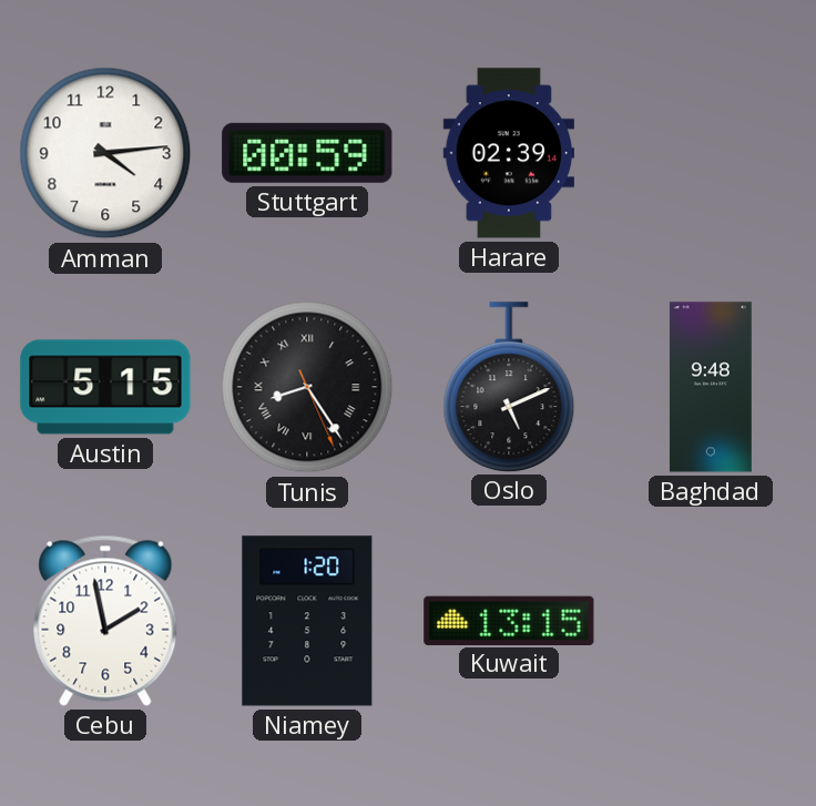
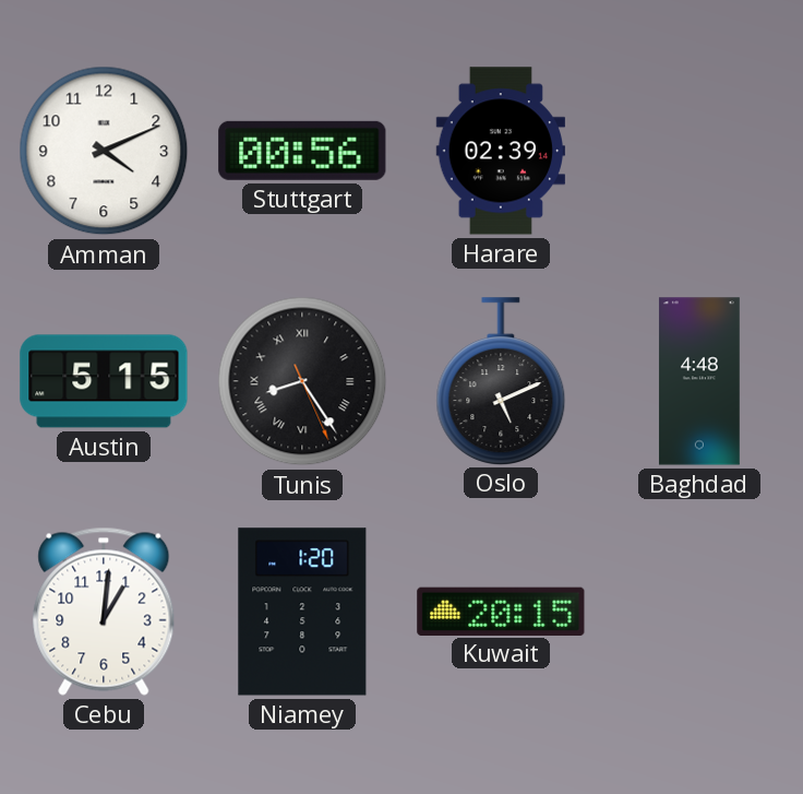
Amman: 4:14 -> 4:11 (104, 151)
Stuttgart: 00:59 -> 00:56 (302, 151)
Baghdad: 9:48 -> 4:48 (699, 381)
Cebu: 1:58 -> 1:01 (104, 612)
Kuwait: 13:15 -> 20:15 (501, 611)
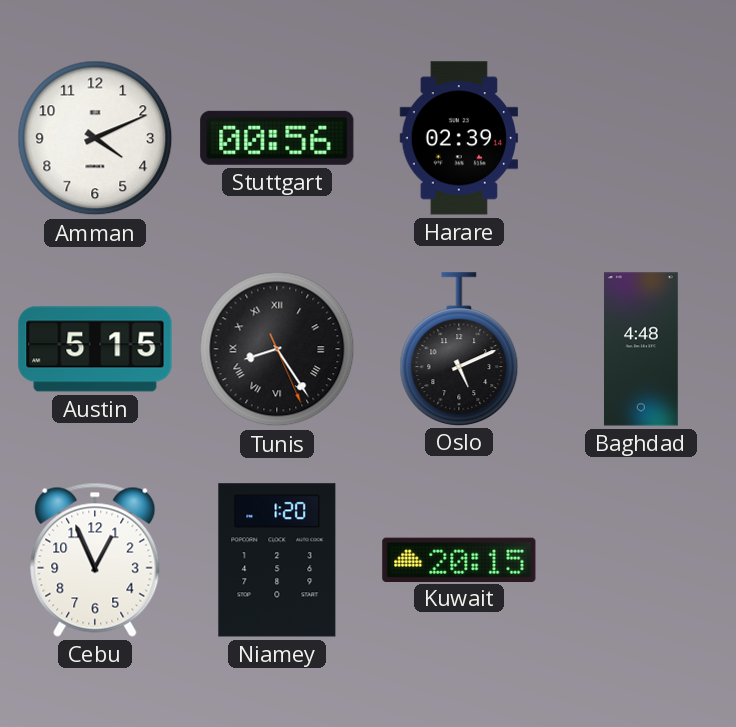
Cebu: 1:01 -> 12:56 (95, 560)
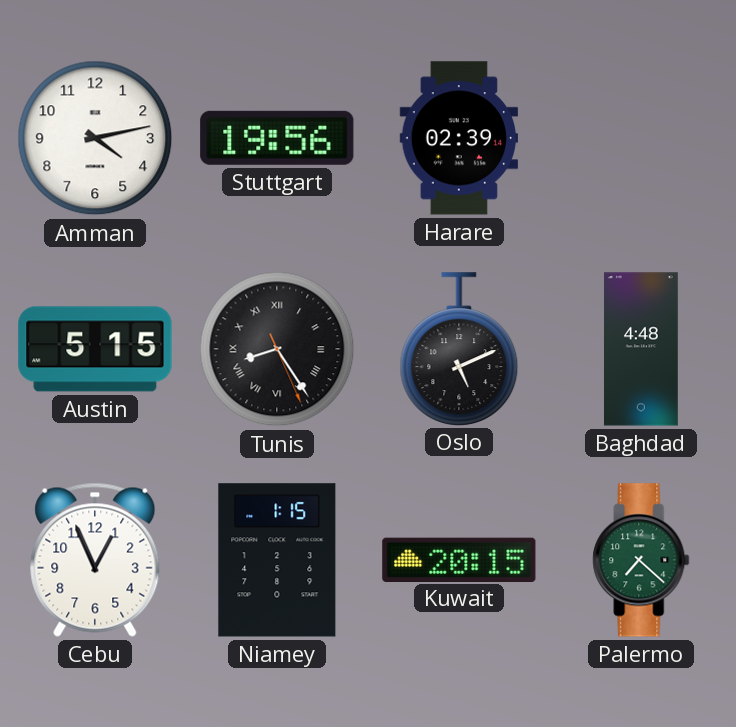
Amman: 4:11 -> 4:13 (95, 138)
Stuttgart: 00:56 -> 19:56 (277, 138)
Niamey: 1:20 -> 1:15 (277, 560)
Palermo: none -> 7:22 (641, 560)
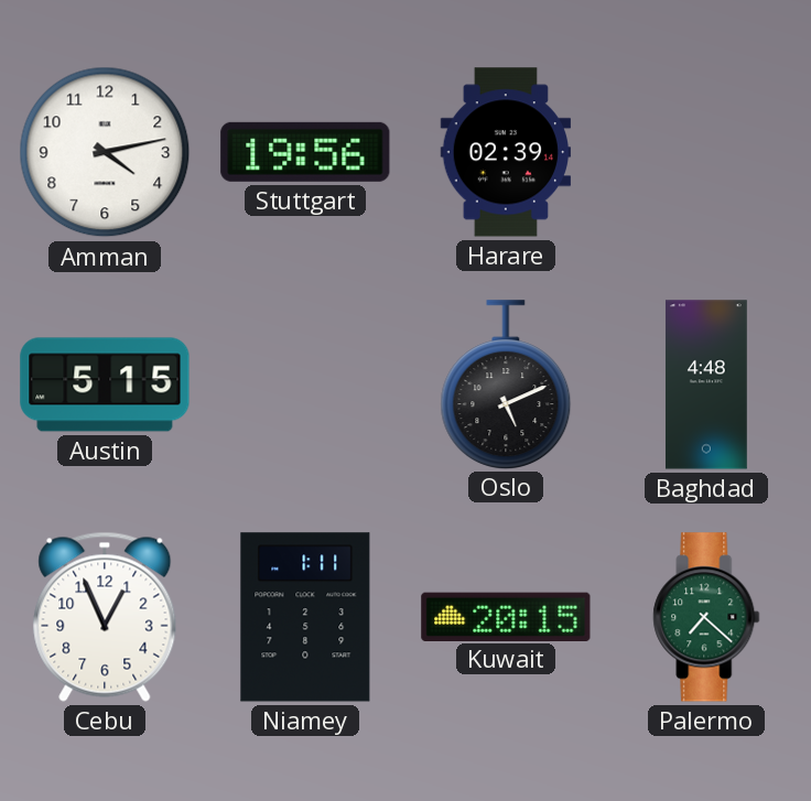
Tunis: 8:24 -> none (277, 349)
Niamey: 1:15 -> 1:11 (305, 617)
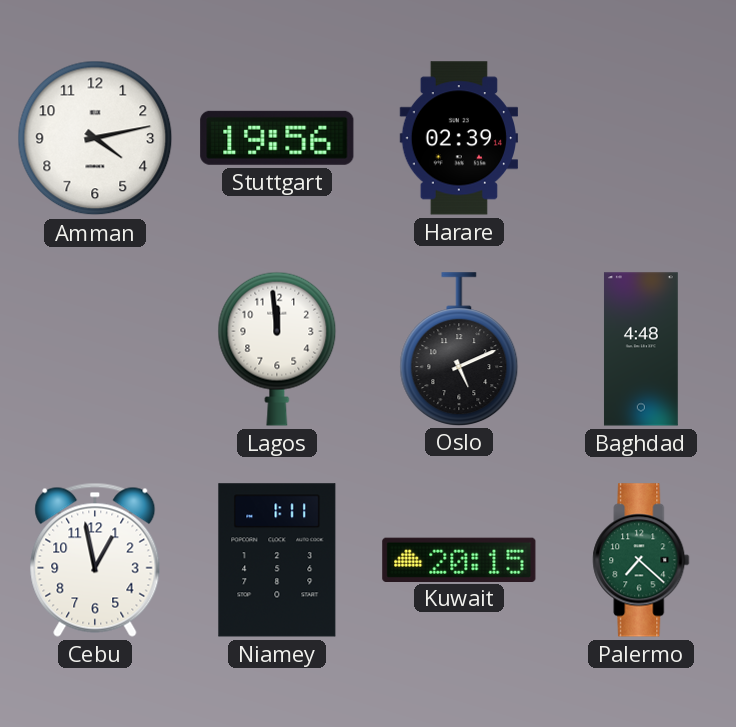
Austin: 5:15 -> none (105, 385)
Lagos: none -> 11:59 (277, 349)
Cebu: 12:56 -> 12:58 (95, 560)
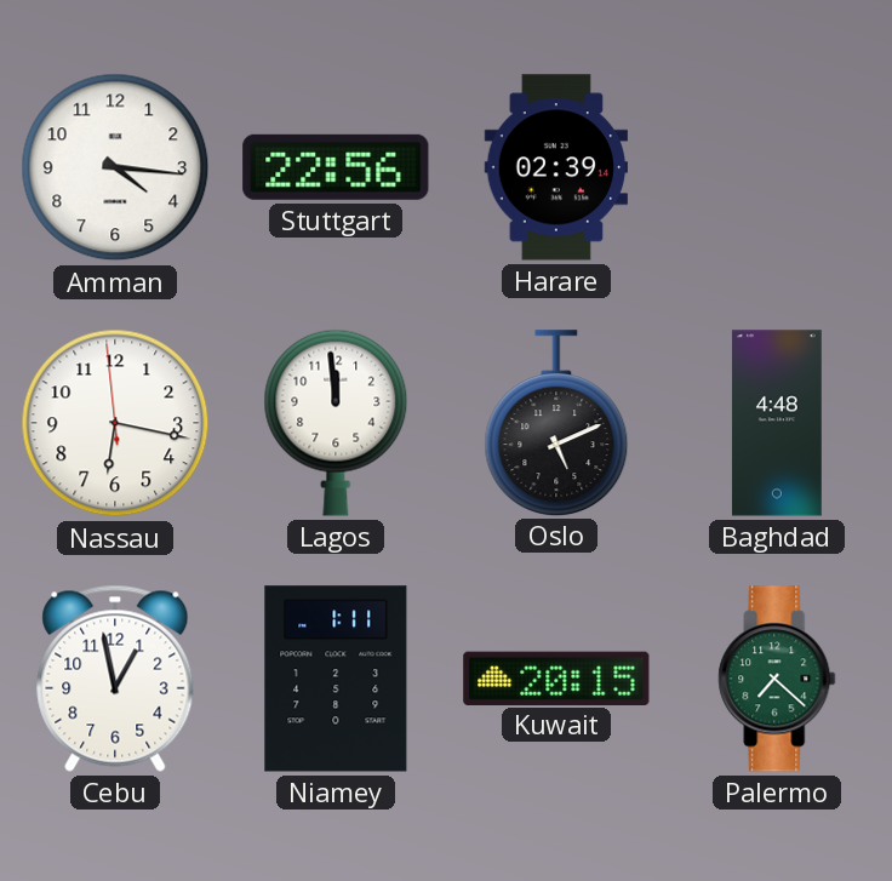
Amman: 4:13 -> 4:16 (115, 167)
Stuttgart: 19:56 -> 22:56 (336, 167)
Nassau: none -> 6:16 (115, 423)
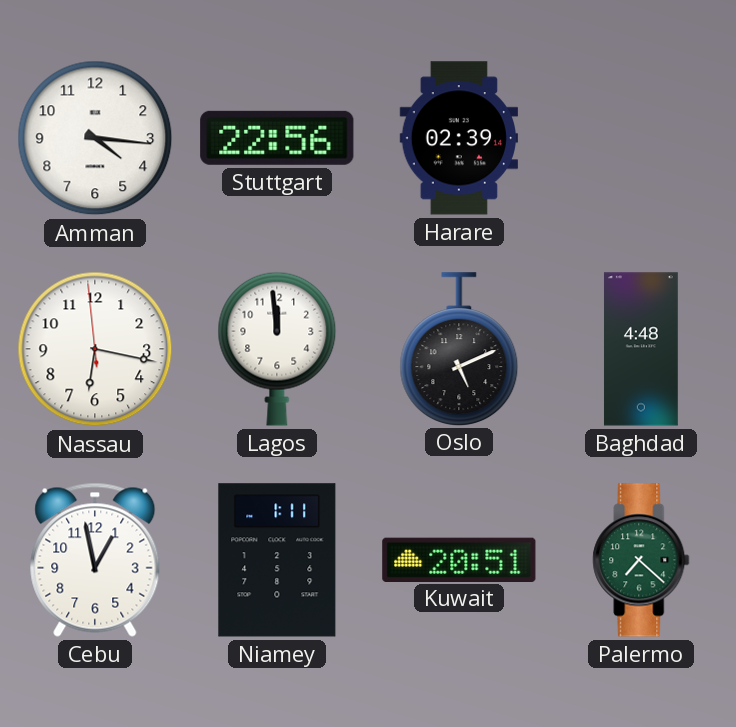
Kuwait: 20:15 -> 20:51 (459, 559)
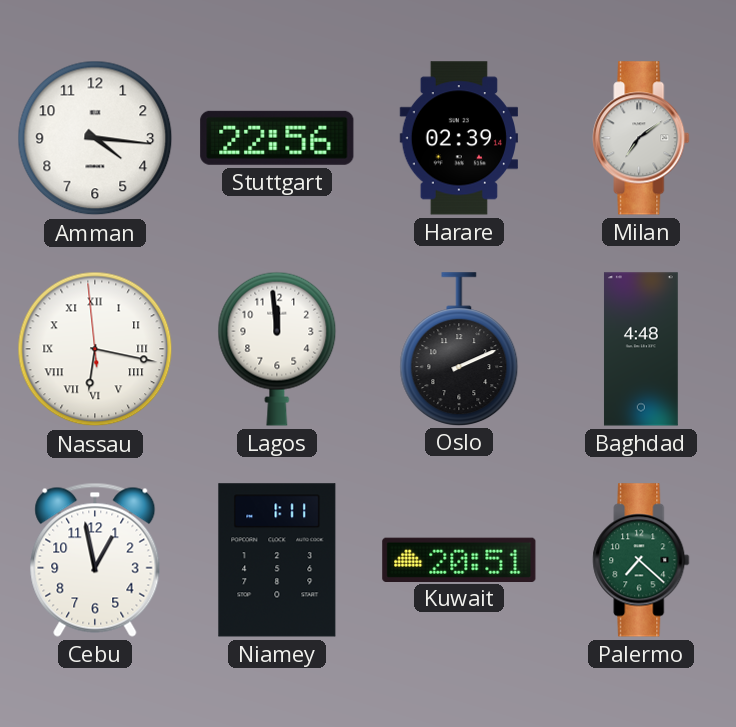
Milan: none -> 7:09 (641, 138)
Nassau numerals: Arabic -> Roman (95, 349)
Oslo: 5:11 -> 2:11 (459, 349)
